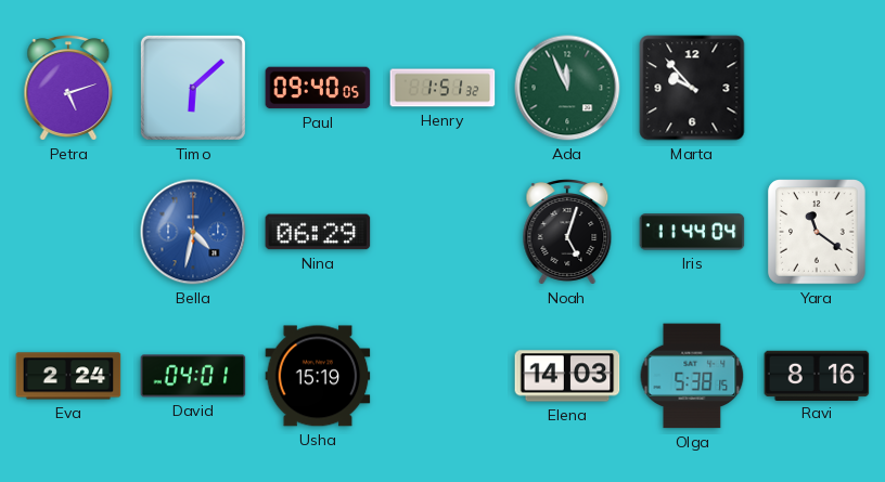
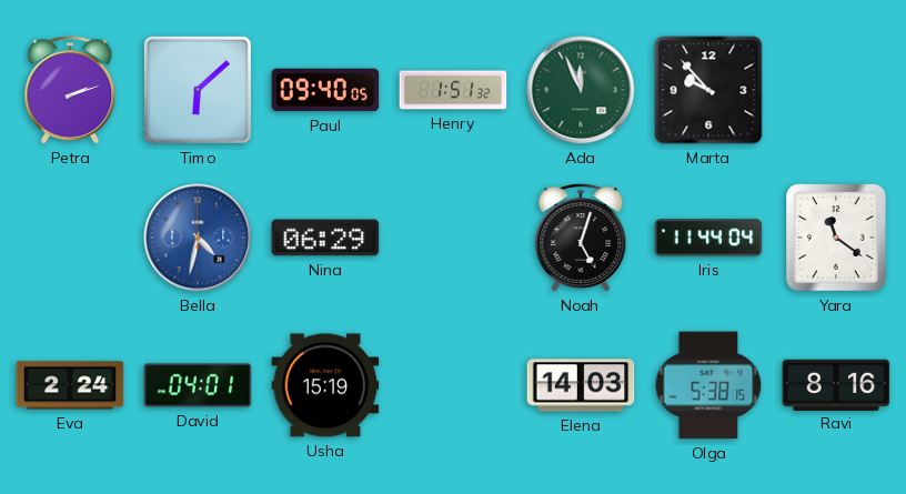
Petra: 5:12 -> 2:12 (70, 90)
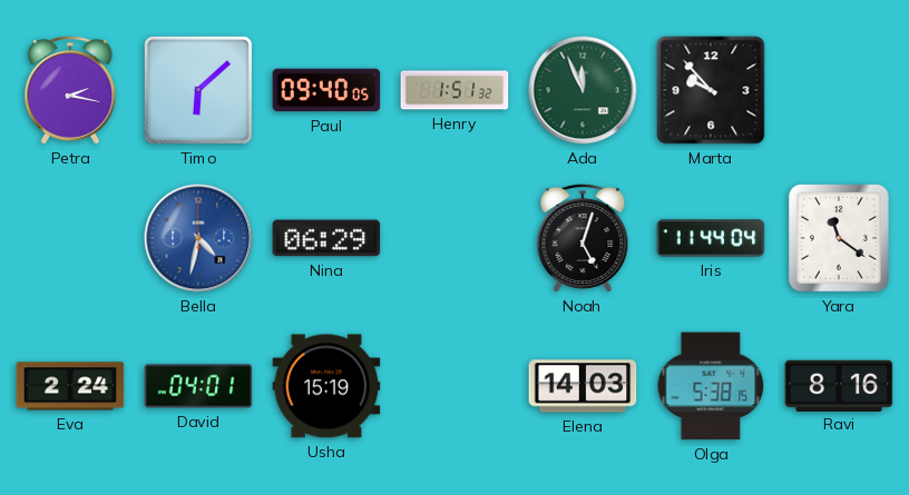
Petra: 2:12 -> 2:17 (70, 90)
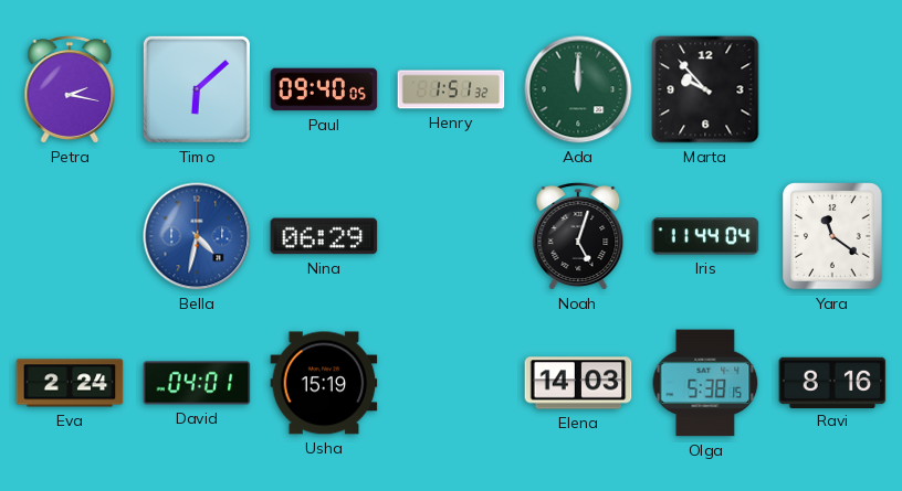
Ada: 11:56 -> 12:00 (578, 89)
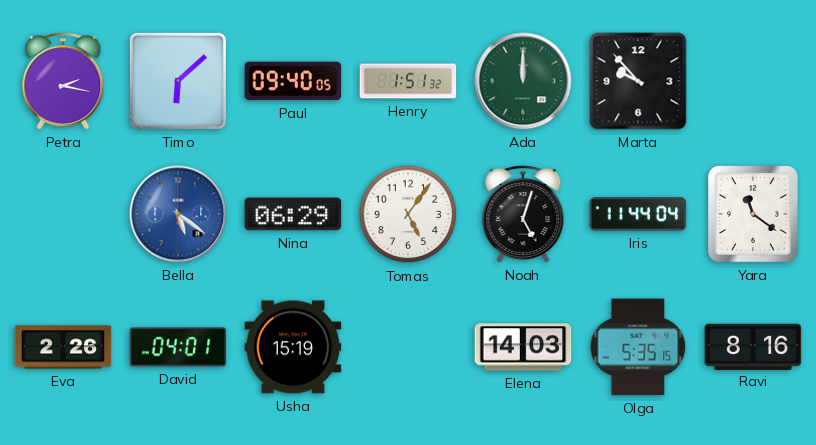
Bella: 4:32 -> 5:21 (178, 214)
Tomas: none -> 5:06 (408, 214)
Eva: 2:24 -> 2:26 (63, 347)
Olga: 5:38 -> 5:35 (638, 347)
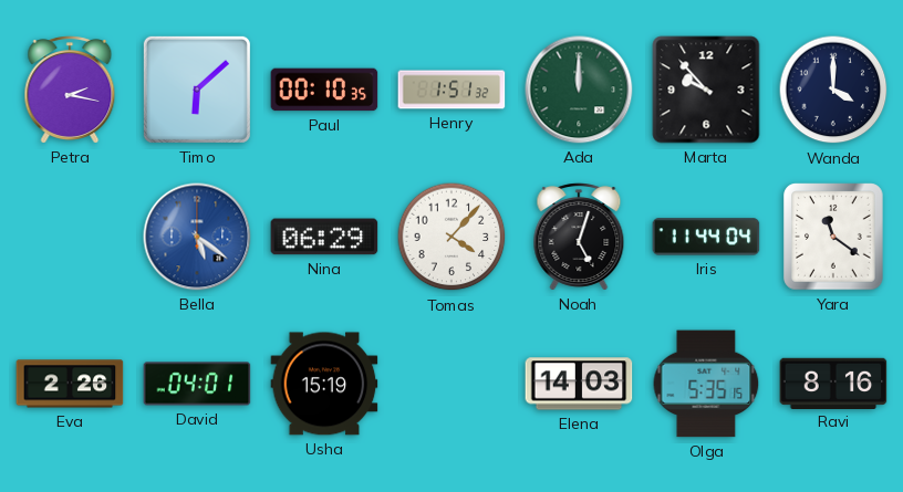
Paul: 09:40 -> 00:10 (324, 90)
Wanda: none -> 4:00 (833, 90)
Tomas: 5:06 -> 4:07 (451, 237)
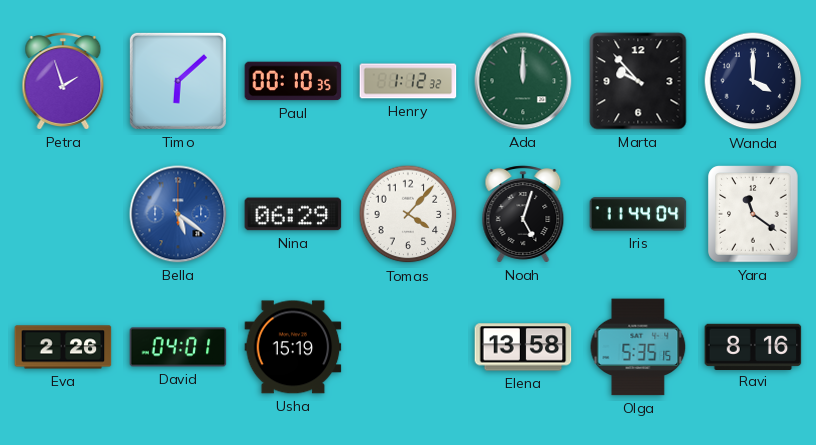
Petra: 2:17 -> 1:57 (63, 81)
Henry: 1:51 -> 1:12 (408, 81)
Elena: 14:03 -> 13:58 (523, 347)
